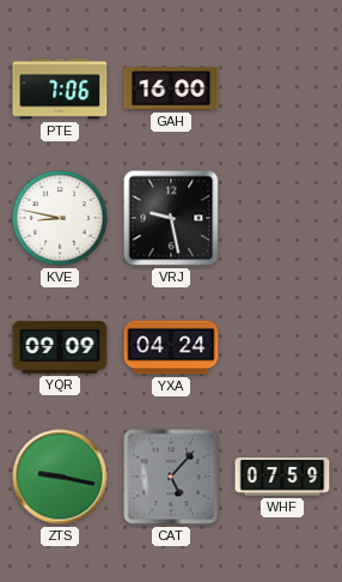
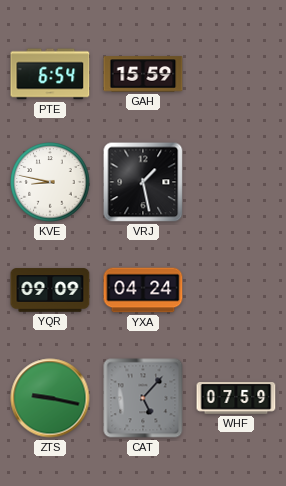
PTE: 7:06 -> 6:54 (50, 74)
GAH: 16:00 -> 15:59 (143, 74)
VRJ: 9:28 -> 1:28 (143, 182)
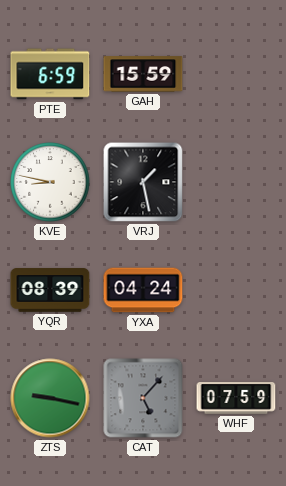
PTE: 6:54 -> 6:59 (50, 74)
YQR: 09:09 -> 08:39 (50, 290)
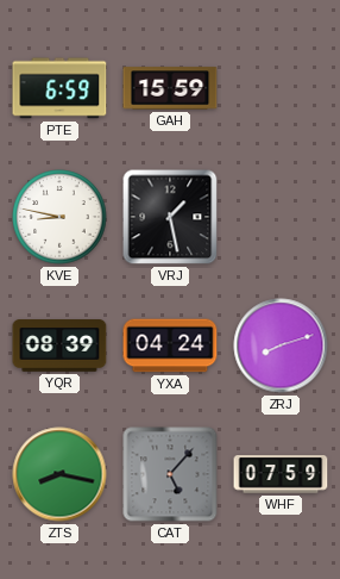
ZRJ: none -> 8:12 (281, 345)
ZTS: 9:17 -> 8:17 (59, 474)
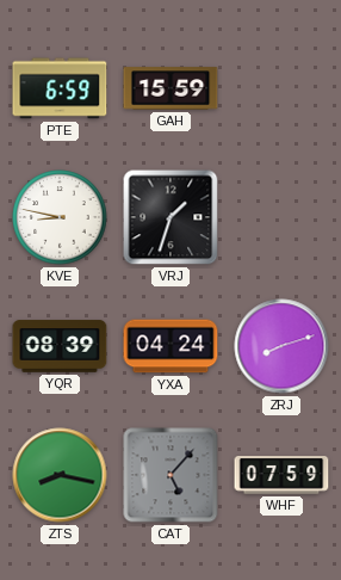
VRJ: 1:28 -> 1:33 (170, 217)
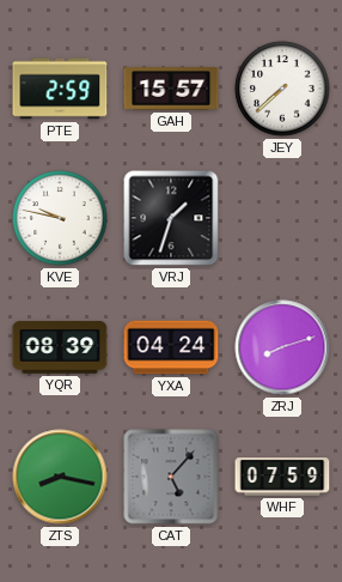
PTE: 6:59 -> 2:59 (60, 89)
GAH: 15:59 -> 15:57 (171, 89)
JEY: none -> 7:38 (282, 89)
KVE: 8:47 -> 9:47 (60, 218)
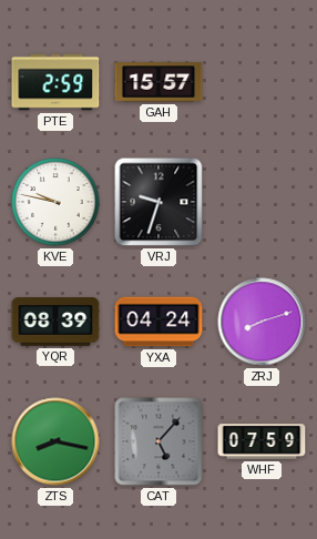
JEY: 7:38 -> none (282, 89)
VRJ: 1:33 -> 9:33 (158, 202)
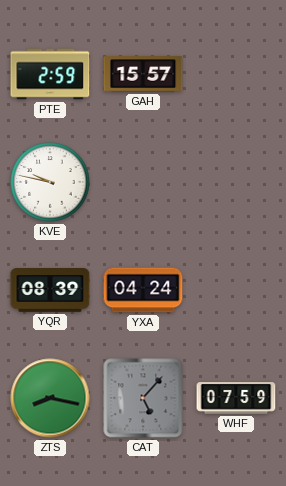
VRJ: 9:33 -> none (158, 202)
ZRJ: 8:12 -> none (262, 322)
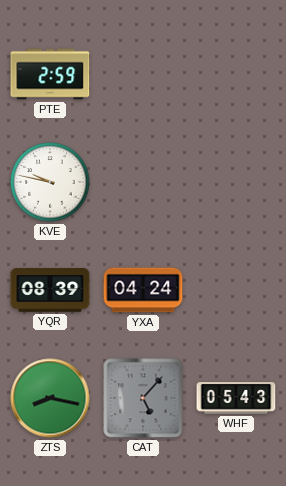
GAH: 15:57 -> none (143, 74)
WHF: 07:59 -> 05:43 (236, 398)
